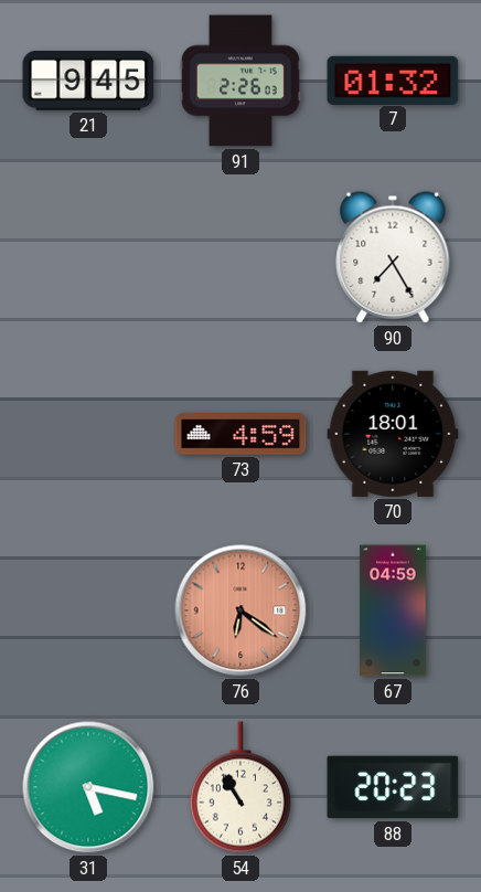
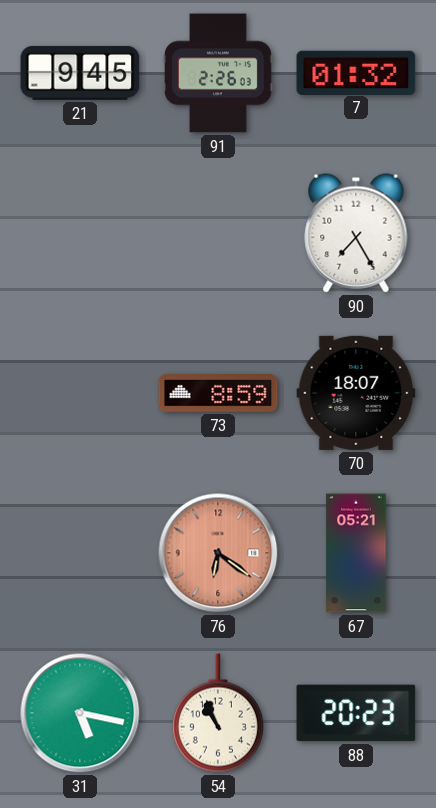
73: 4:59 -> 8:59 (218, 393)
70: 18:01 -> 18:07 (356, 393)
67: 04:59 -> 05:21 (356, 553)
54: 10:55 -> 10:56 (218, 713)
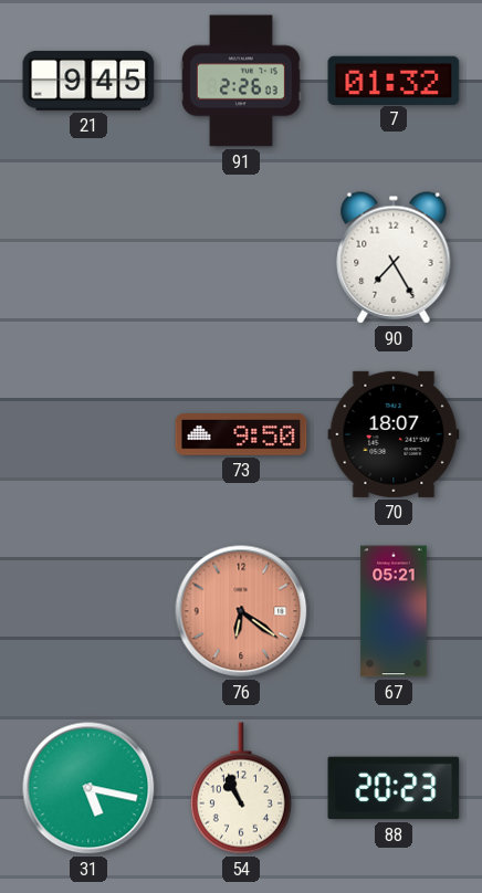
73: 8:59 -> 9:50 (241, 434)
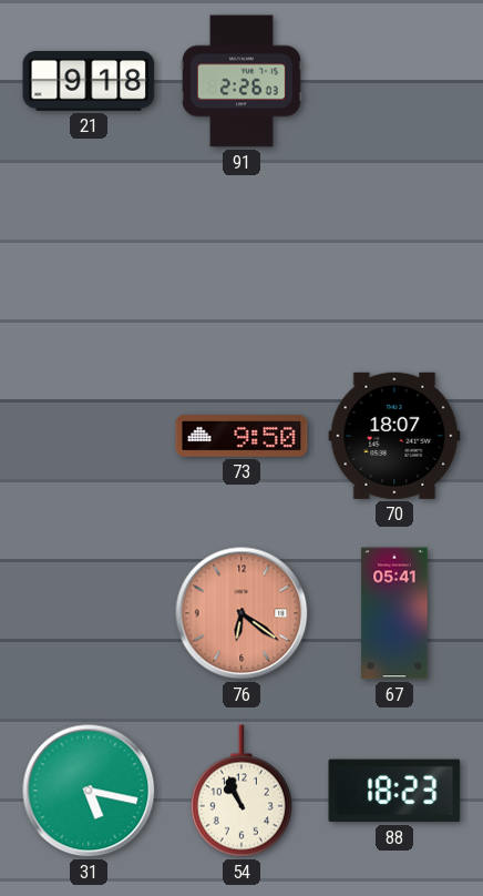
21: 9:45 -> 9:18 (89, 81)
7: 01:32 -> none (394, 80)
90: 7:25 -> none (394, 258)
67: 05:21 -> 05:41 (394, 613)
88: 20:23 -> 18:23 (394, 791)
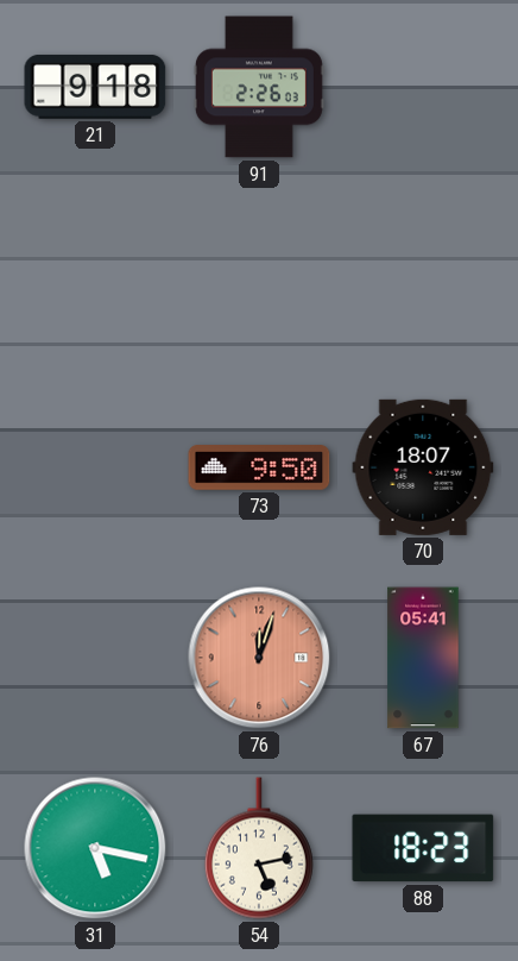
76: 6:21 -> 12:03 (259, 658)
54: 10:56 -> 5:13 (259, 848)
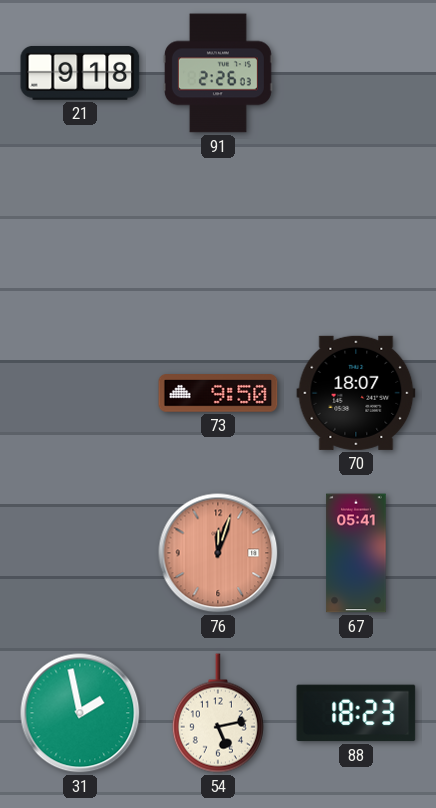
31: 5:17 -> 1:58 (80, 713)
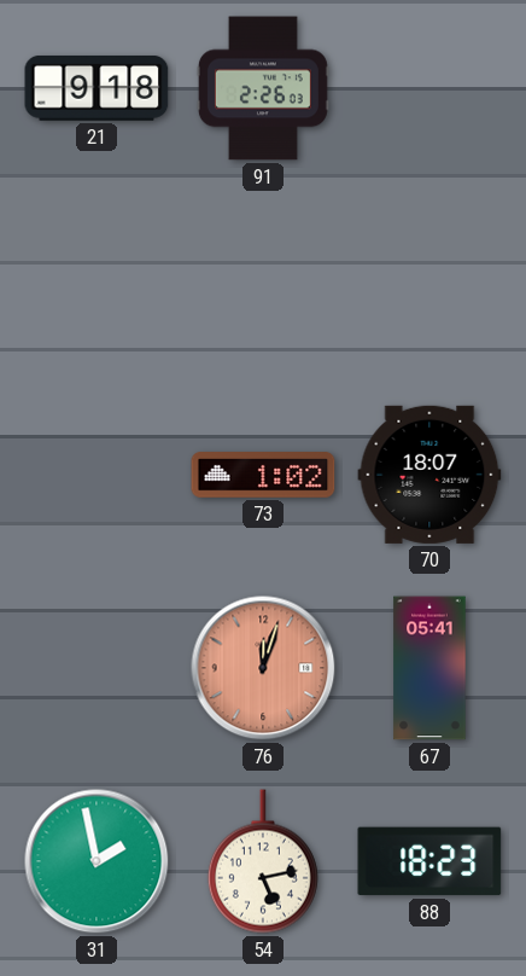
73: 9:50 -> 1:02 (263, 475)
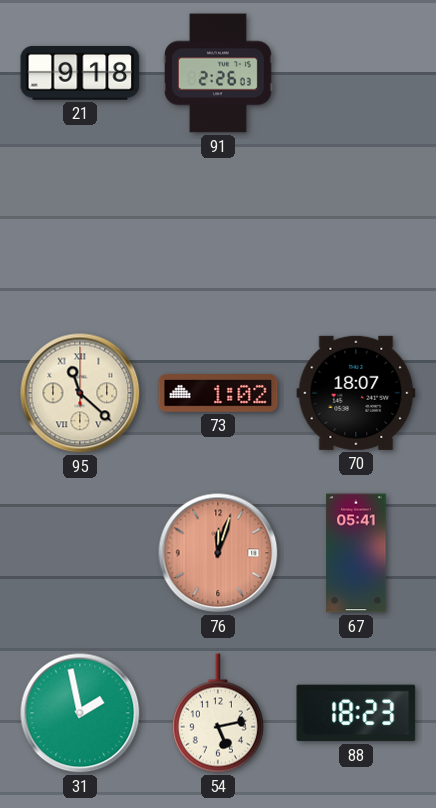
95: none -> 11:22 (80, 393)
